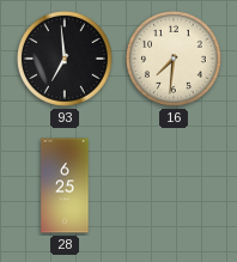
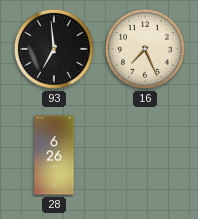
16: 7:31 -> 7:26 (146, 50)
28: 6:25 -> 6:26 (54, 155)
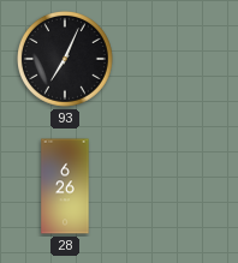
93: 6:59 -> 7:04 (66, 60)
16: 7:26 -> none (146, 50)
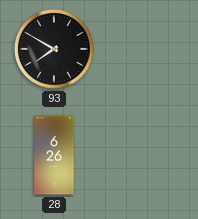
93: 7:04 -> 7:50 (55, 50)
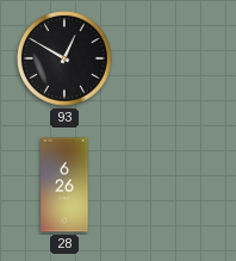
93: 7:50 -> 12:50 (66, 60)
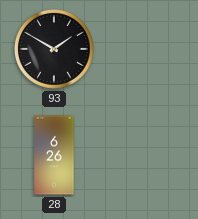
93: 12:50 -> 1:50 (55, 50)
